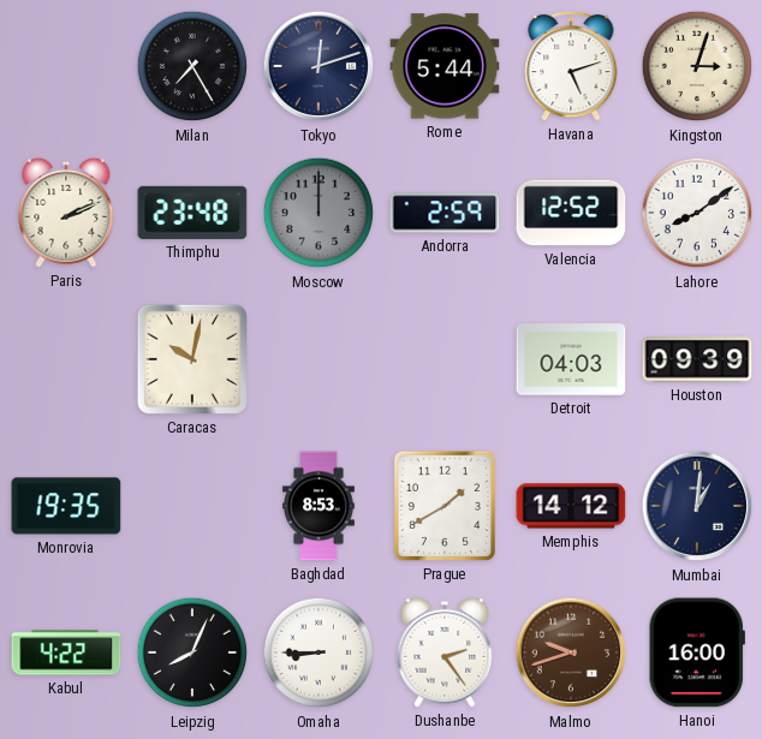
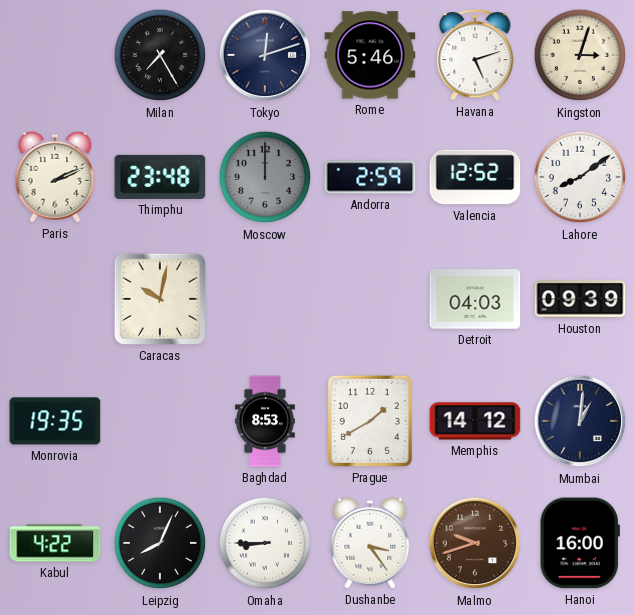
Rome: 5:44 -> 5:46 (370, 55)
Dushanbe: 2:24 -> 3:24 (370, 543)
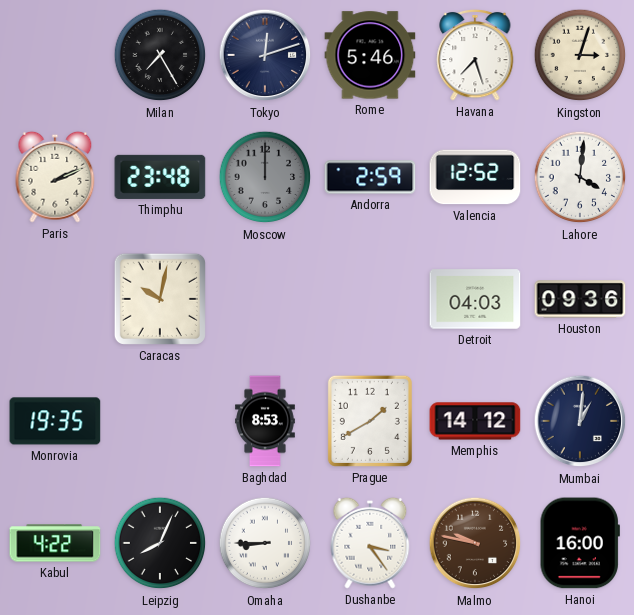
Havana: 5:12 -> 7:27 (475, 55)
Lahore: 8:09 -> 4:01 (580, 177)
Houston: 09:39 -> 09:36 (580, 299)
Malmo: 9:42 -> 9:47 (475, 543)
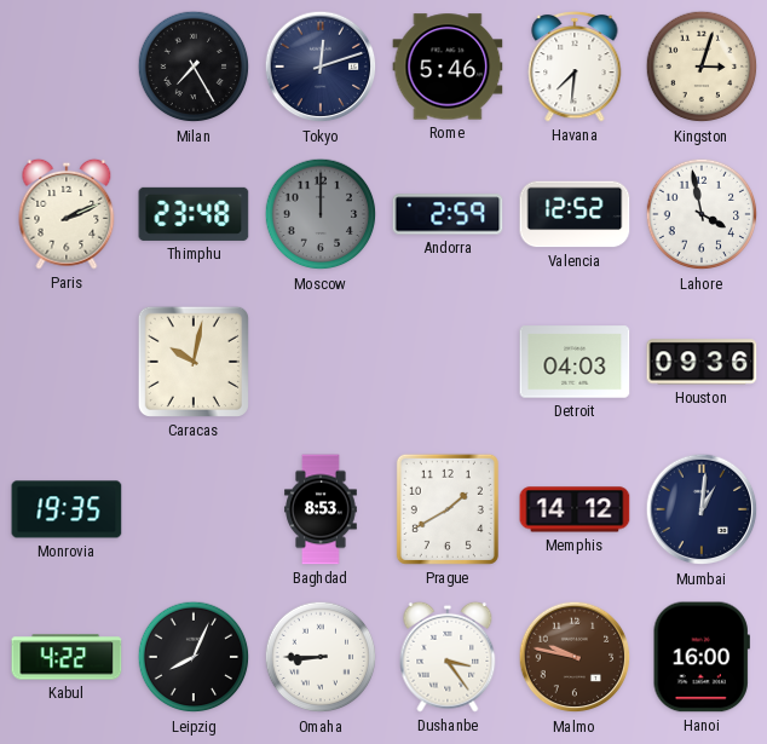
Havana: 7:27 -> 7:31 (575, 67)
Lahore: 4:01 -> 3:58 (702, 214)
